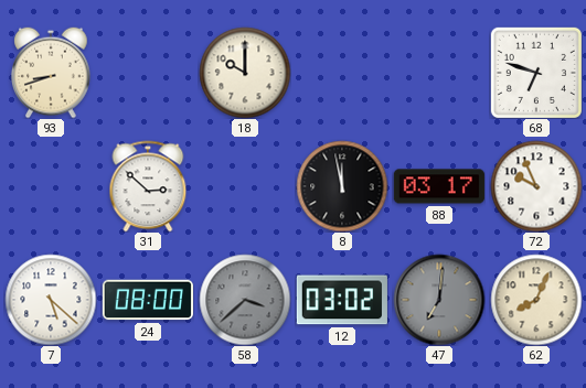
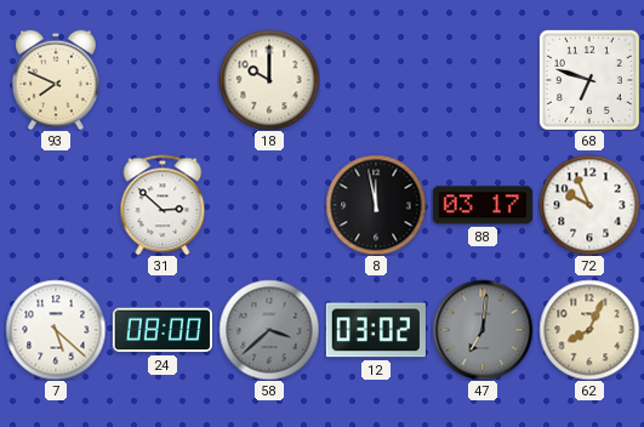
93: 8:42 -> 7:49 (56, 80)
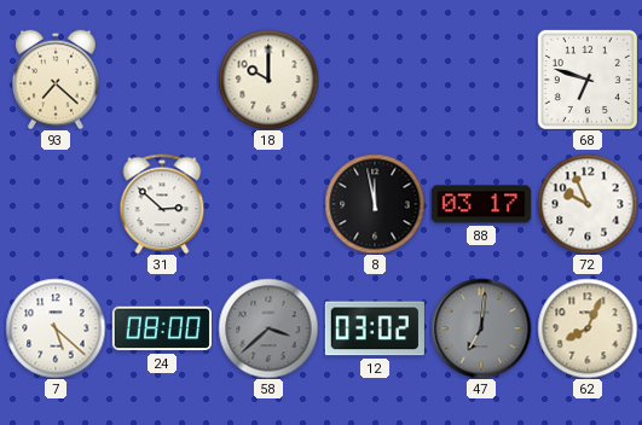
93: 7:49 -> 7:22 (56, 80)
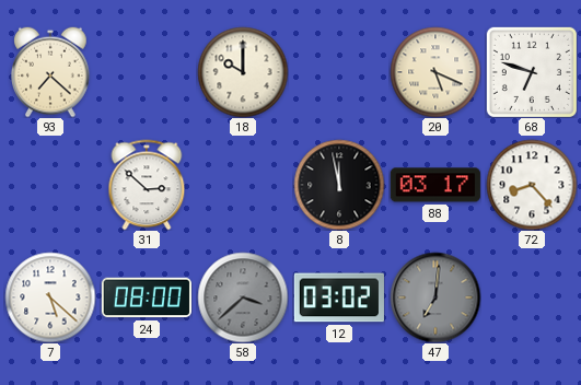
20: none -> 5:19 (435, 72)
72: 9:56 -> 8:23 (532, 185)
62: 8:04 -> none (588, 328)
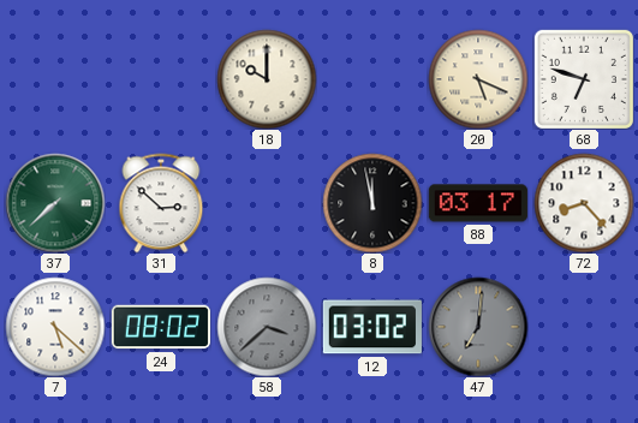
93: 7:22 -> none (50, 72)
37: none -> 7:38 (55, 203)
24: 08:00 -> 08:02 (161, 327)
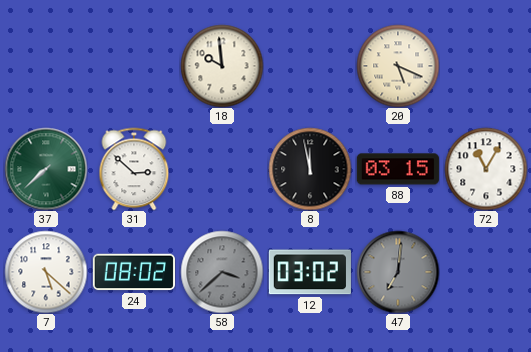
18: 10:00 -> 9:59 (222, 66)
68: 6:48 -> none (584, 79)
88: 03:17 -> 03:15 (398, 169)
72: 8:23 -> 11:05 (486, 169)
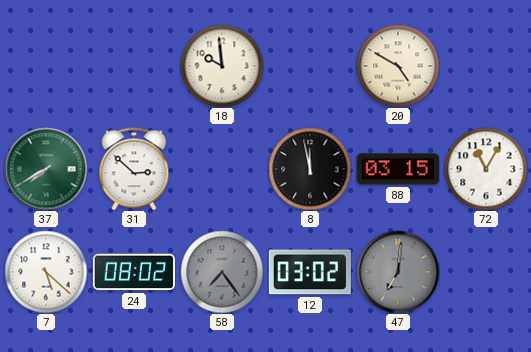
20: 5:19 -> 4:50 (398, 66)
37: 7:38 -> 7:40 (46, 169)
58: 3:38 -> 7:24 (222, 272)
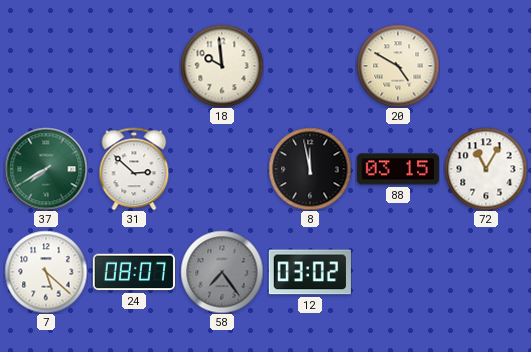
24: 08:02 -> 08:07 (134, 272)
47: 7:01 -> none (398, 272)
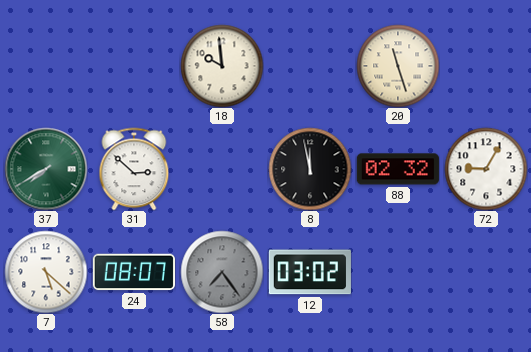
20: 4:50 -> 11:27 (398, 66)
88: 03:15 -> 02:32 (398, 169)
72: 11:05 -> 9:05 (486, 169)
